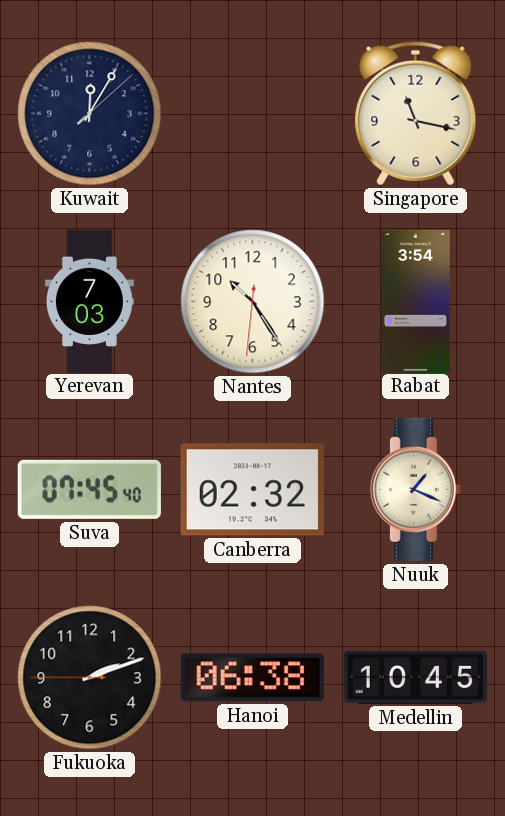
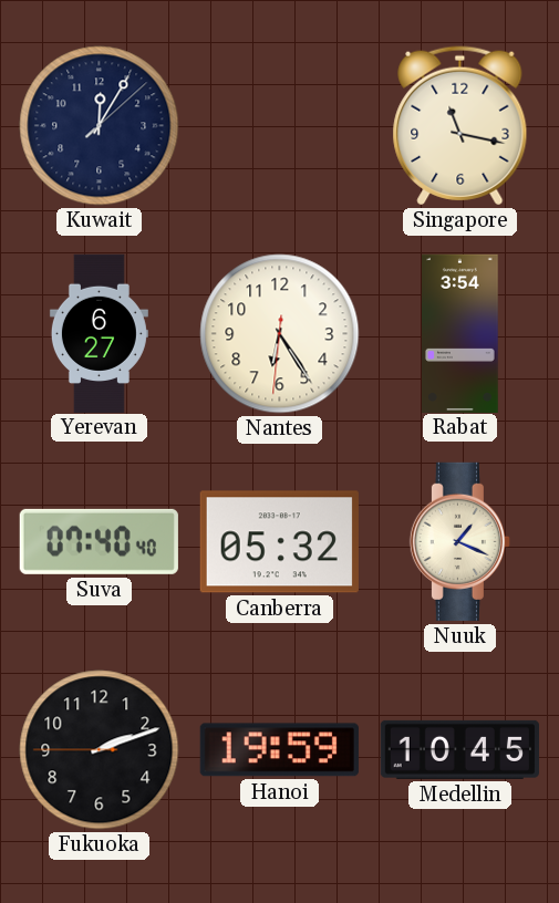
Yerevan: 7:03 -> 6:27 (99, 333)
Nantes: 10:24 -> 6:24 (280, 334)
Suva: 07:45 -> 07:40 (99, 541)
Canberra: 02:32 -> 05:32 (279, 542)
Hanoi: 06:38 -> 19:59 (279, 750)
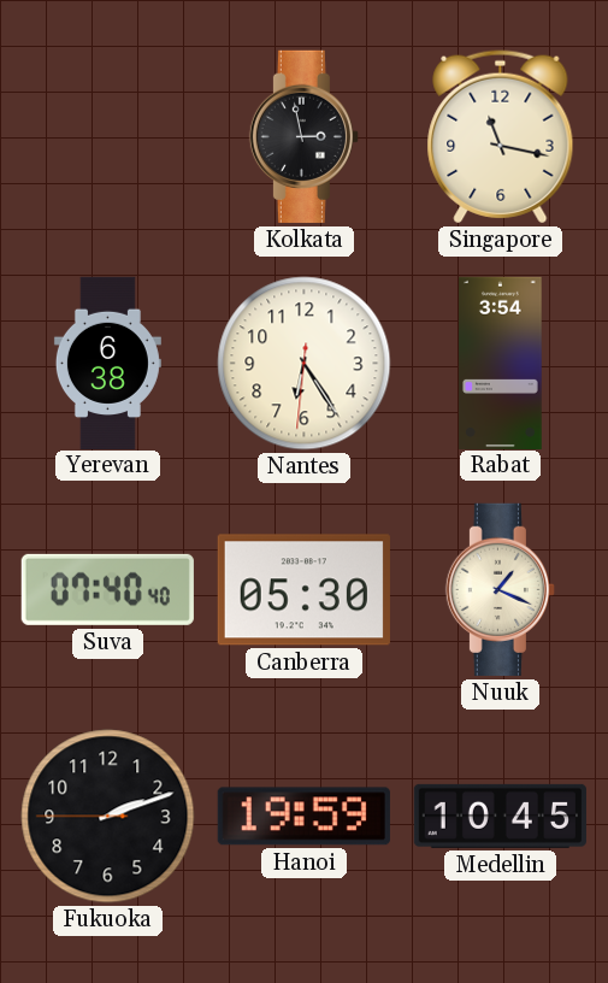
Kuwait: 12:05 -> none (100, 126)
Kolkata: none -> 2:58 (303, 136)
Yerevan: 6:27 -> 6:38 (107, 363)
Canberra: 05:32 -> 05:30 (303, 590)
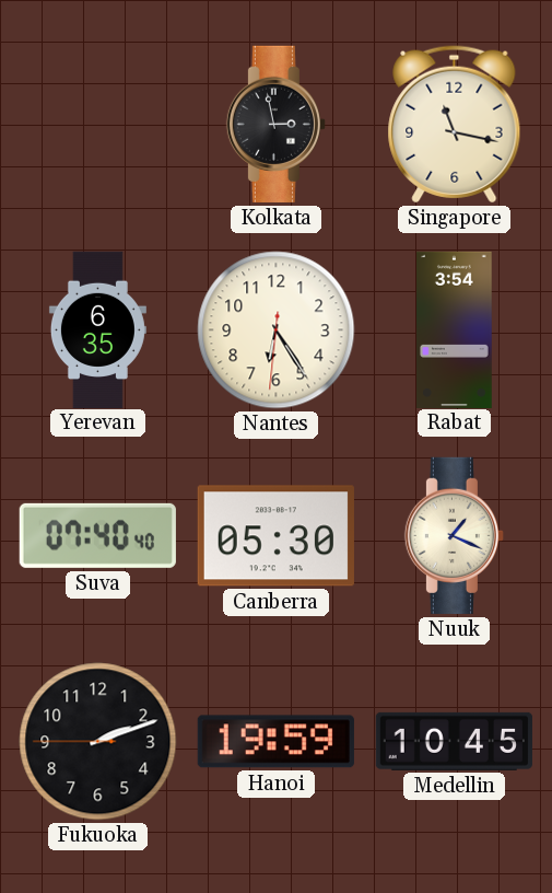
Yerevan: 6:38 -> 6:35 (97, 329)
